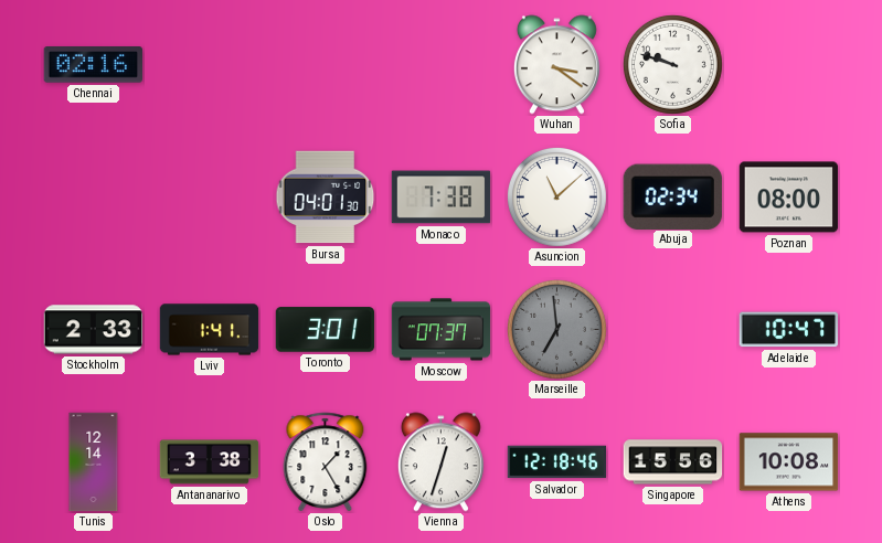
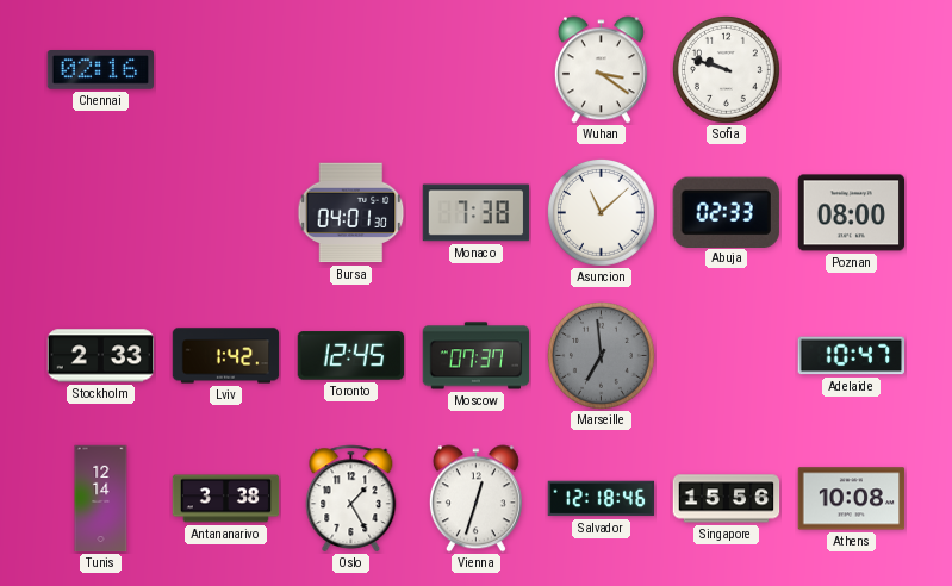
Abuja: 02:34 -> 02:33 (726, 212)
Lviv: 1:41 -> 1:42 (226, 356)
Toronto: 3:01 -> 12:45 (351, 356)
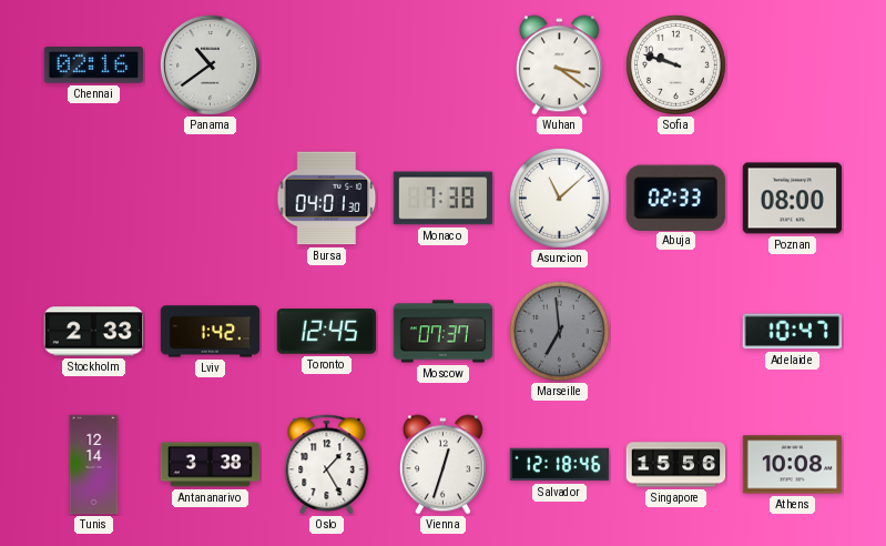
Panama: none -> 10:39 (210, 64)
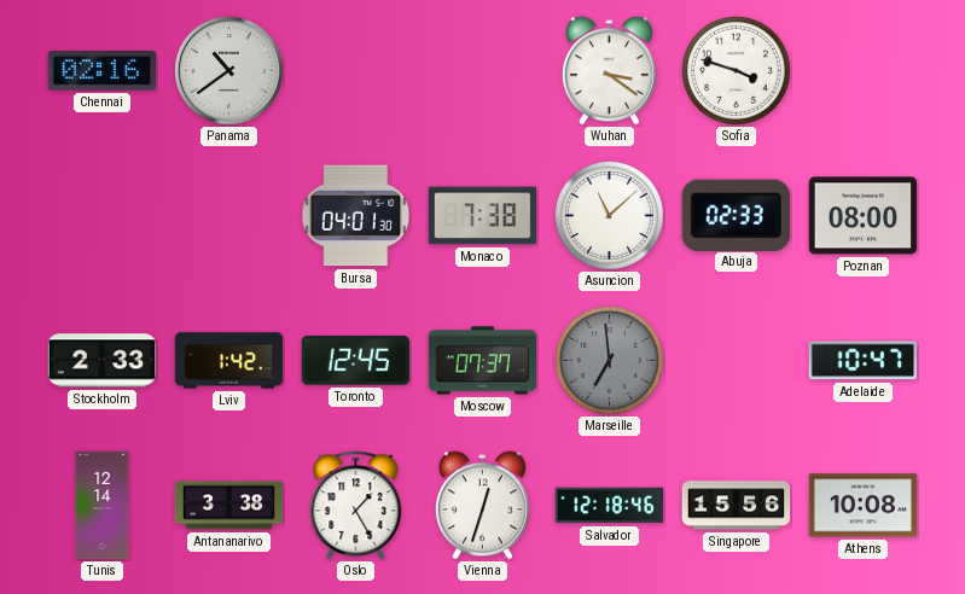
Sofia: 9:48 -> 3:48 (737, 71)
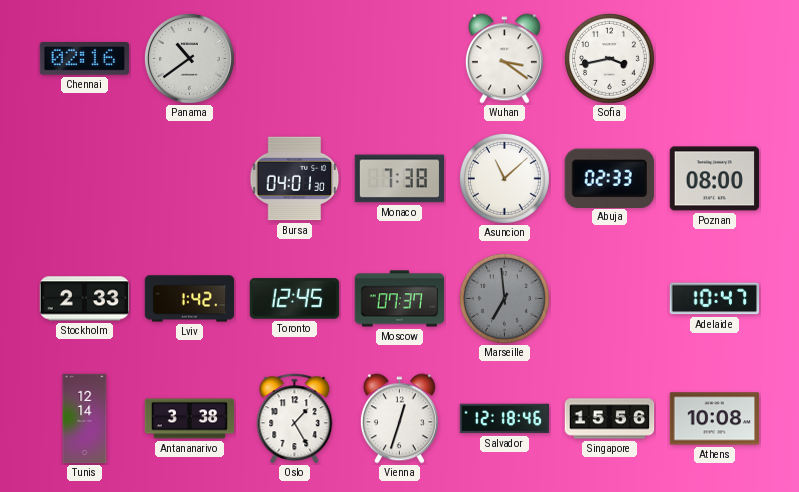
Sofia: 3:48 -> 3:43 (610, 59)
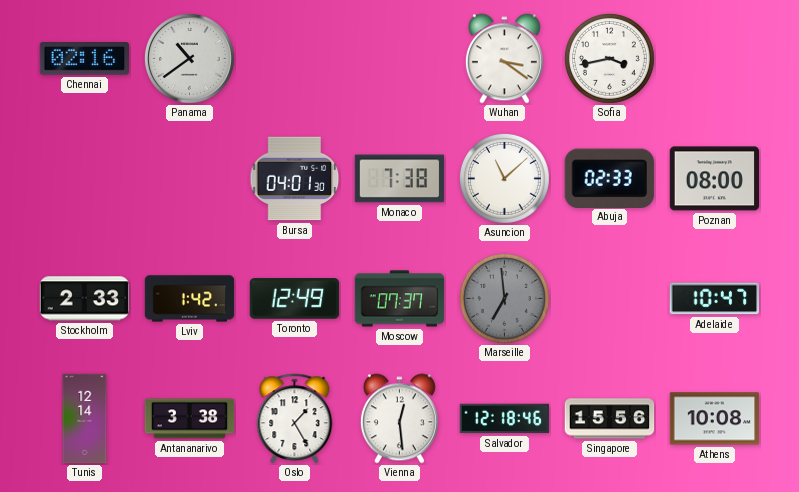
Toronto: 12:45 -> 12:49 (295, 299)
Vienna: 12:33 -> 12:29 (399, 419)
